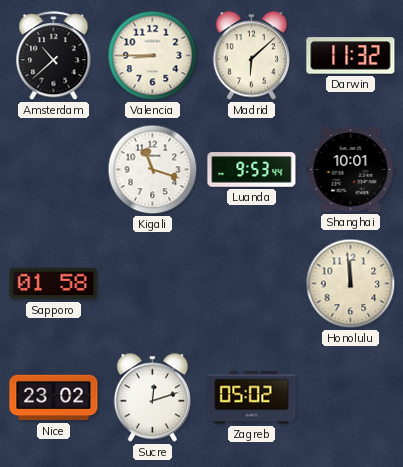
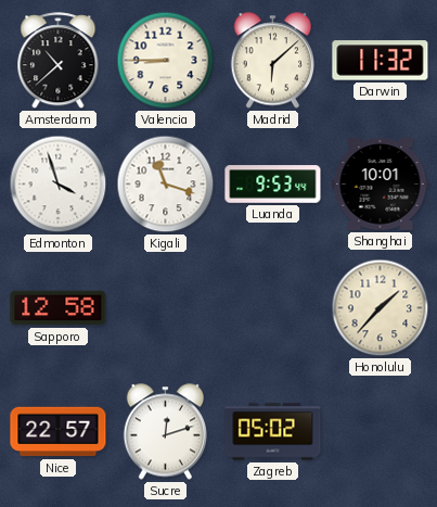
Edmonton: none -> 3:57 (59, 185)
Sapporo: 01:58 -> 12:58 (59, 308)
Honolulu: 11:59 -> 1:37 (381, 308)
Nice: 23:02 -> 22:57 (59, 432)
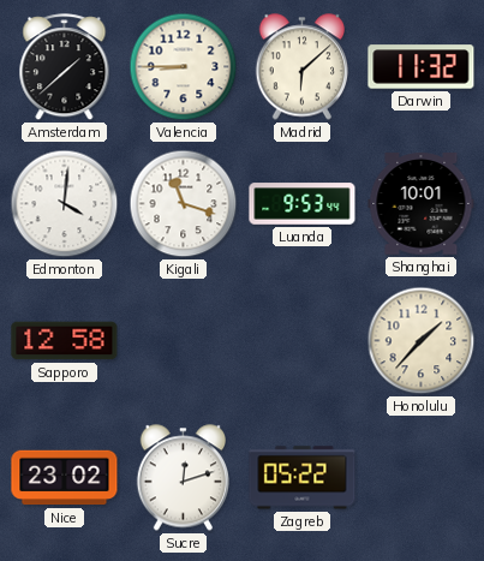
Amsterdam: 10:38 -> 1:38 (65, 67)
Edmonton: 3:57 -> 4:01 (65, 204)
Nice: 22:57 -> 23:02 (65, 478)
Zagreb: 05:02 -> 05:22 (303, 478)
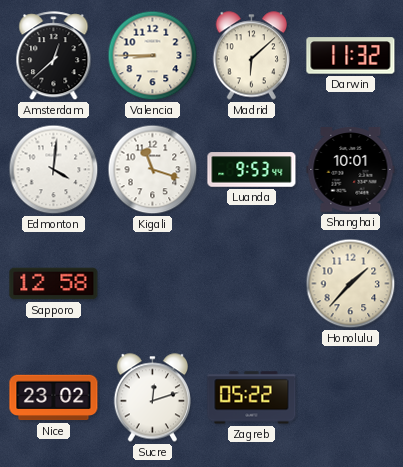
Amsterdam: 1:38 -> 12:38 (54, 56)
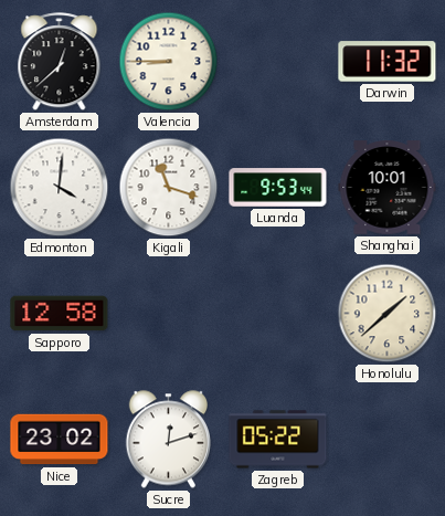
Madrid: 6:08 -> none (251, 56)
Honolulu: 1:37 -> 1:38 (388, 314)
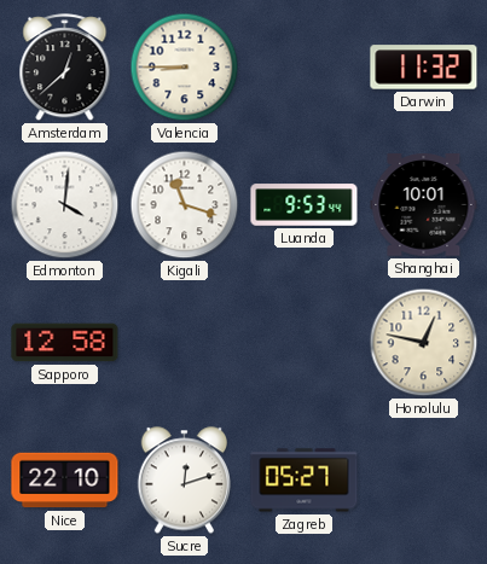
Honolulu: 1:38 -> 12:47 (424, 343)
Nice: 23:02 -> 22:10 (65, 481)
Zagreb: 05:22 -> 05:27 (305, 481)
